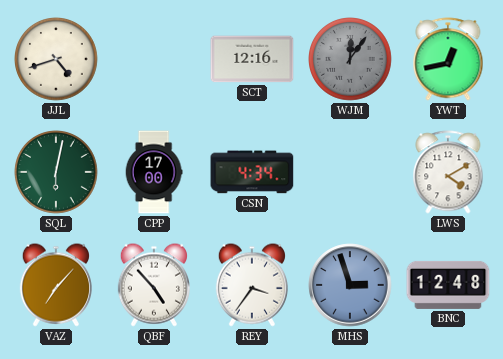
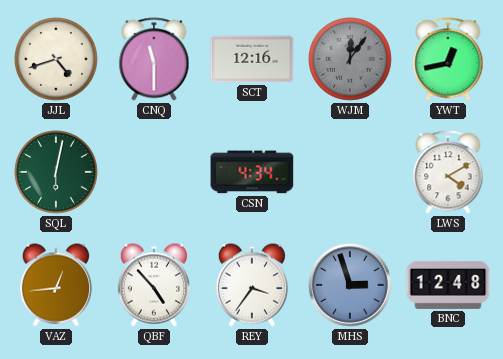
CNQ: none -> 11:30 (154, 59)
CPP: 17:00 -> none (154, 172)
VAZ: 7:07 -> 12:44 (56, 285)
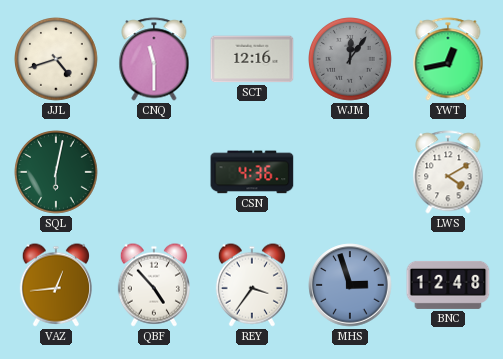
CSN: 4:34 -> 4:36 (252, 172)
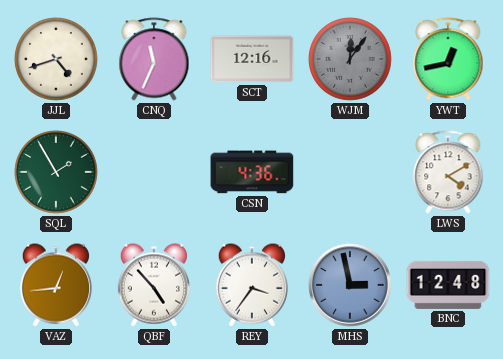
CNQ: 11:30 -> 11:34 (154, 59)
SQL: 6:02 -> 1:55 (57, 173)
MHS: 2:57 -> 2:58 (350, 285)
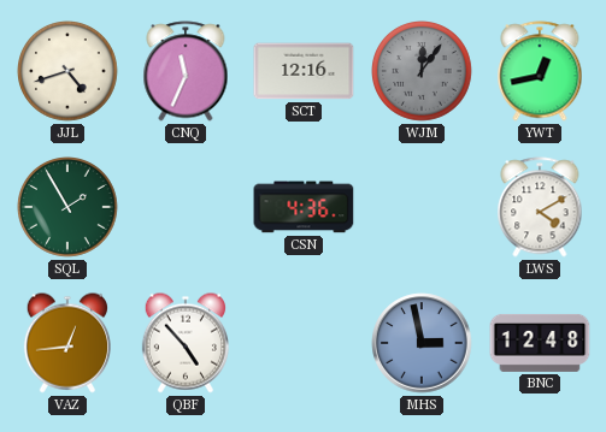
REY: 3:36 -> none (252, 285)
